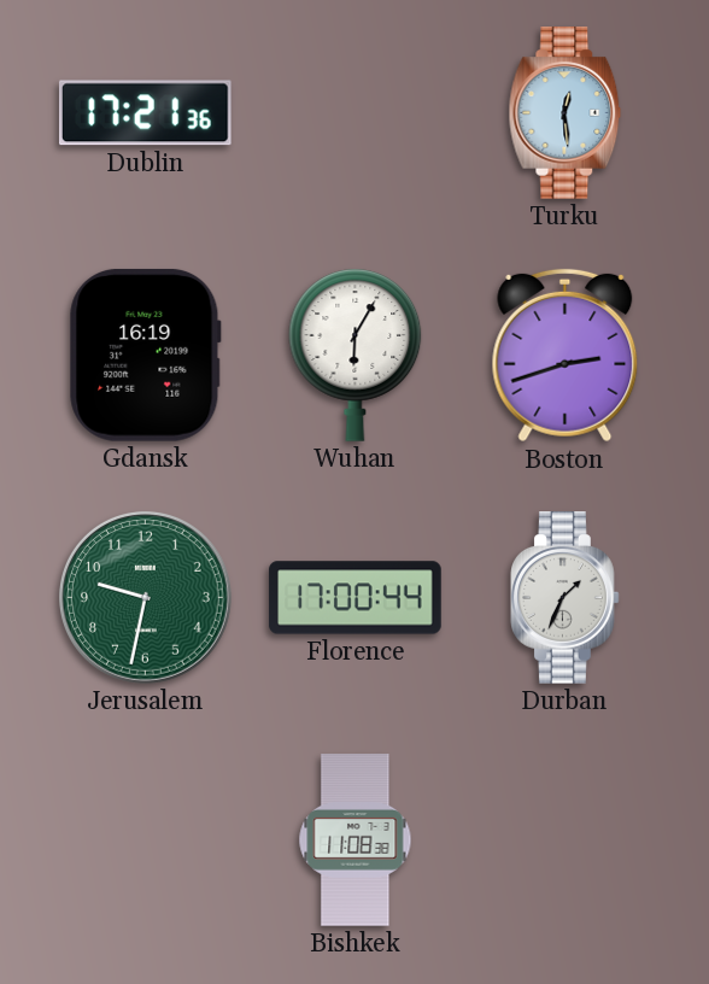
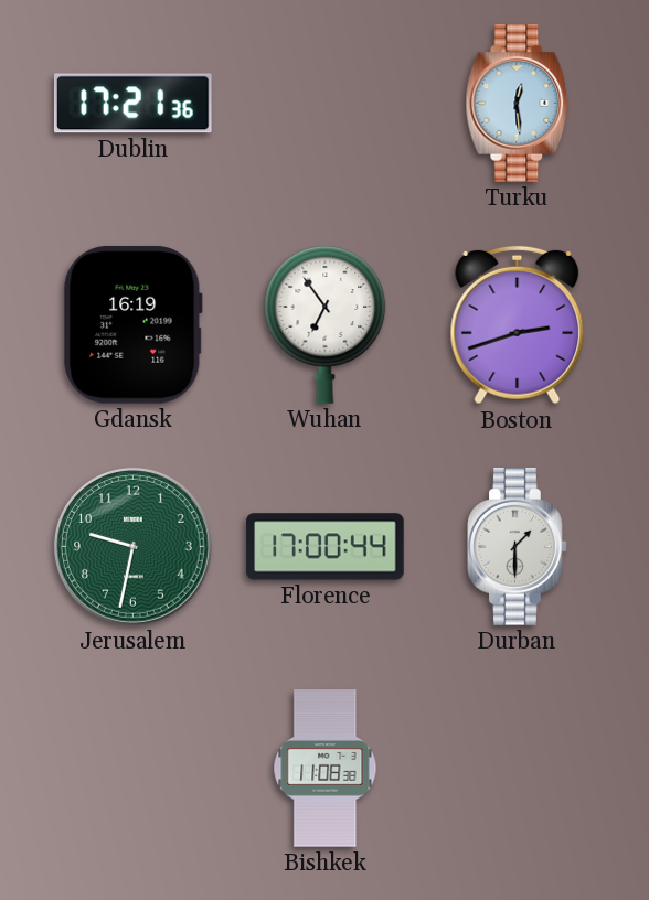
Wuhan: 6:05 -> 6:54 (326, 324)
Durban: 1:34 -> 1:30 (518, 547)
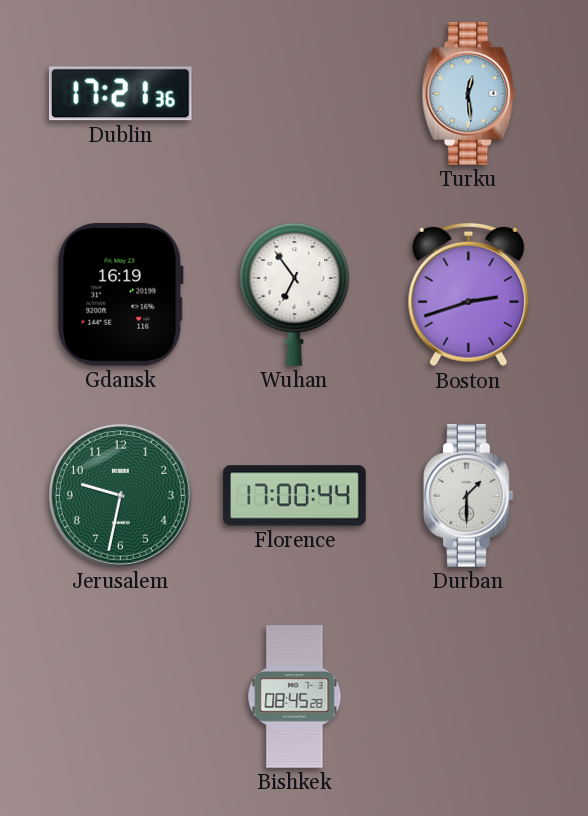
Bishkek: 11:08 -> 08:45 (295, 697)
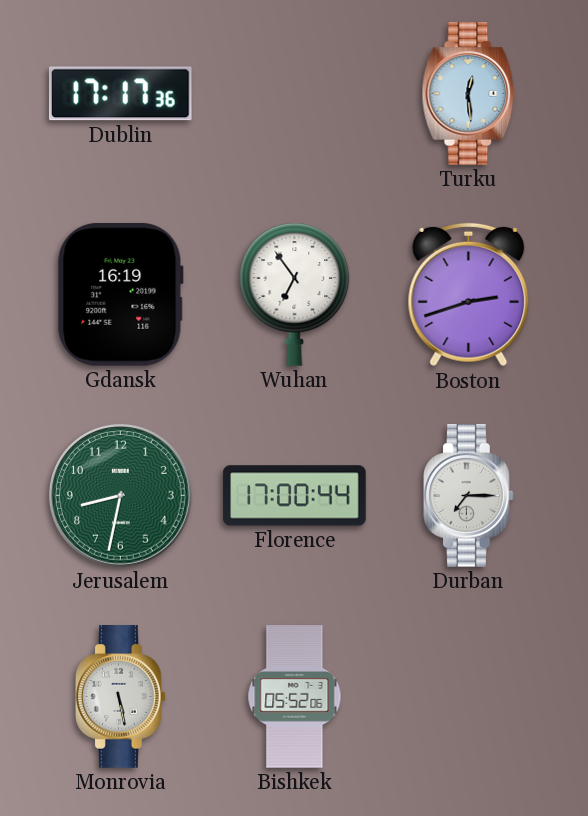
Dublin: 17:21 -> 17:17 (120, 94)
Jerusalem: 9:32 -> 8:32 (120, 495)
Durban: 1:30 -> 7:15 (469, 496)
Monrovia: none -> 5:28 (121, 697)
Bishkek: 08:45 -> 05:52 (295, 697)
